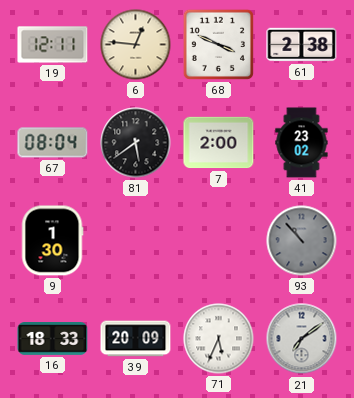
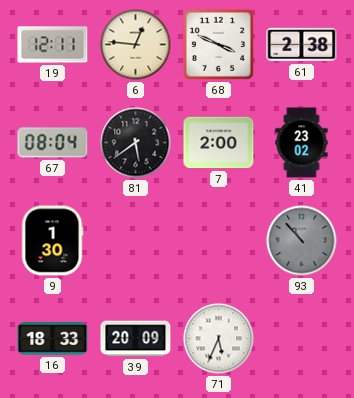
21: 7:09 -> none (302, 339)
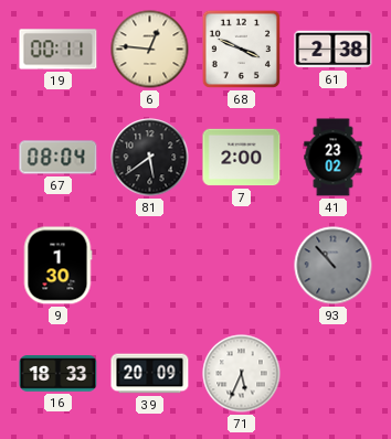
19: 12:11 -> 00:11 (59, 50)
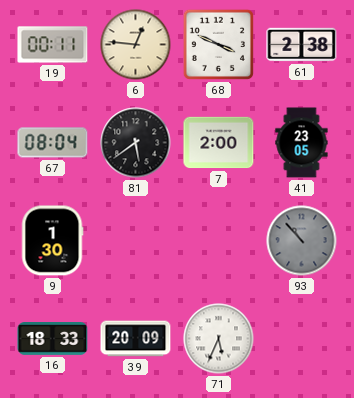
41: 23:02 -> 23:05 (302, 143)
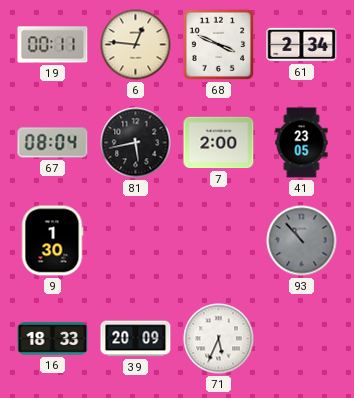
61: 2:38 -> 2:34 (302, 45)
81: 5:39 -> 5:43 (136, 143)
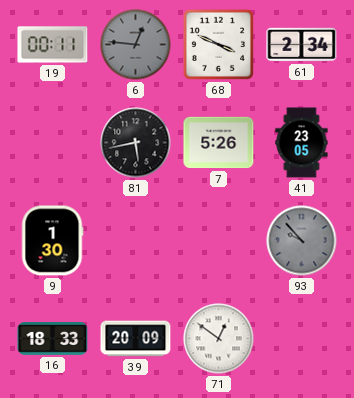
6 dial: cream -> grey (136, 45)
67: 08:04 -> none (53, 143)
7: 2:00 -> 5:26 (219, 143)
93: 10:53 -> 9:53 (302, 241)
71: 5:34 -> 12:51 (219, 339)
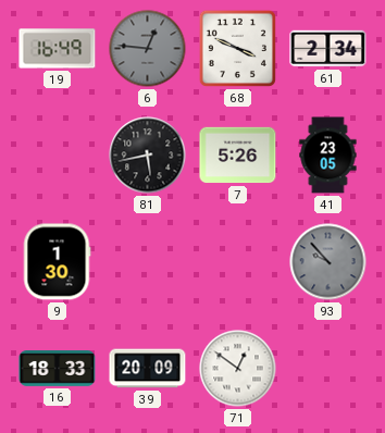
19: 00:11 -> 16:49 (58, 49)
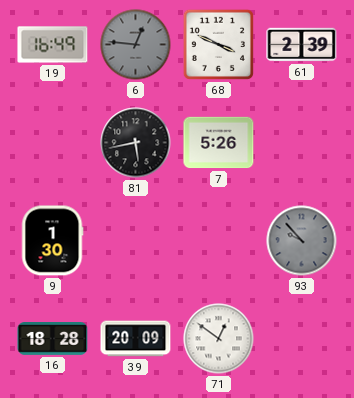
61: 2:34 -> 2:39 (302, 45)
41: 23:05 -> none (328, 156)
16: 18:33 -> 18:28 (53, 339)
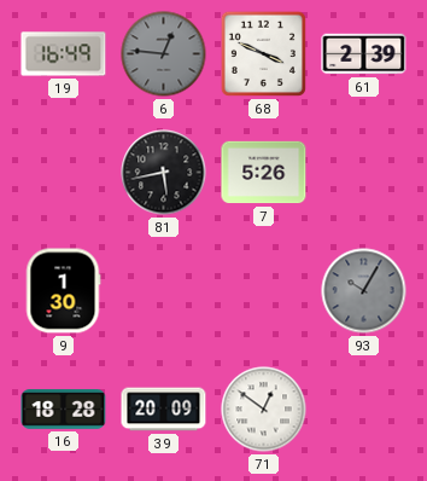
93: 9:53 -> 10:05 (364, 291)
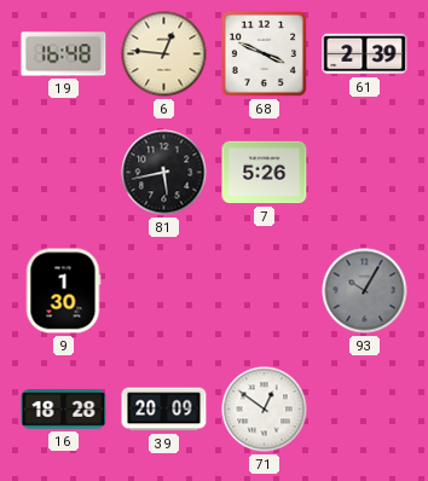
19: 16:49 -> 16:48 (64, 54)
6 dial: grey -> cream (164, 54)
